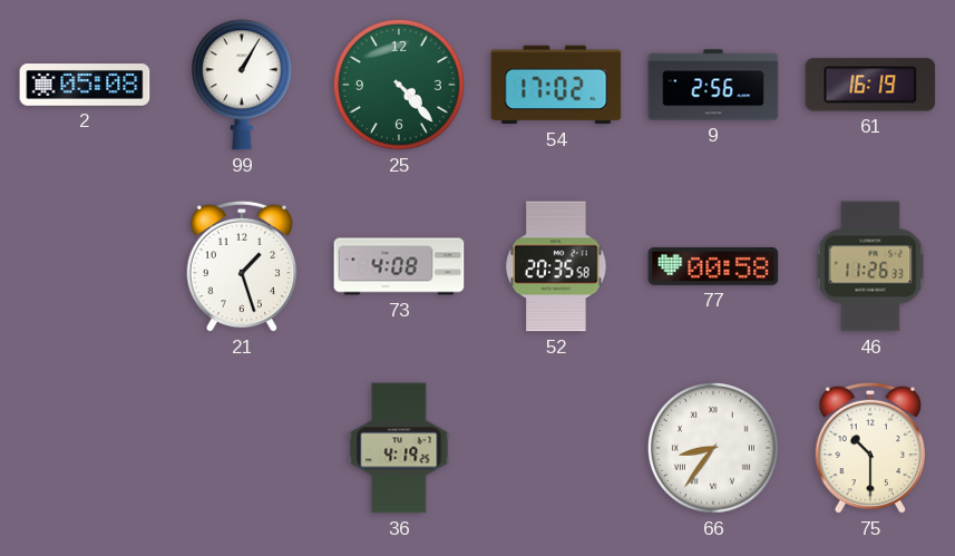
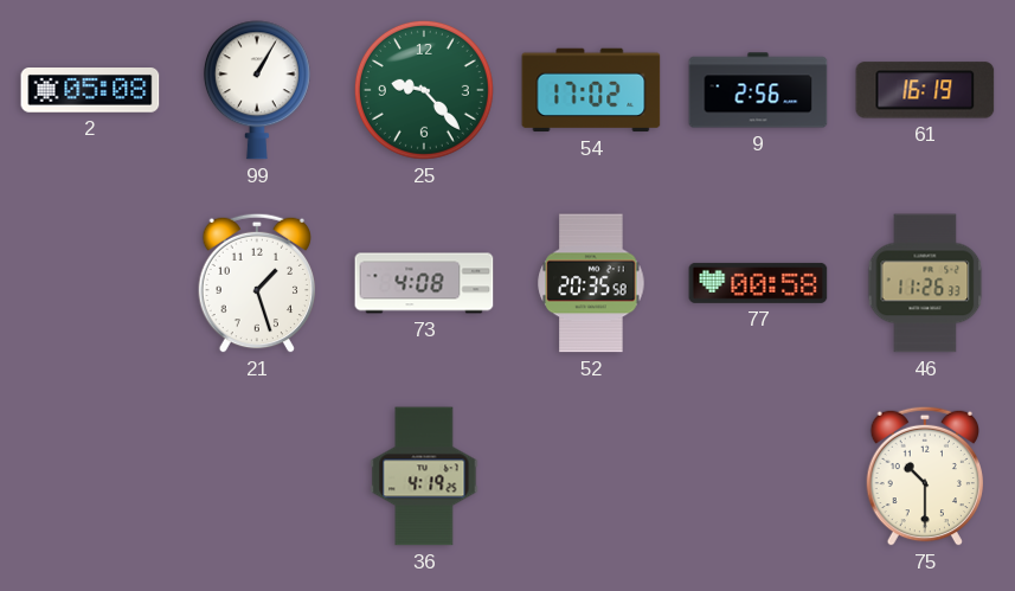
25: 4:23 -> 9:23 (424, 90)
66: 8:36 -> none (713, 448)
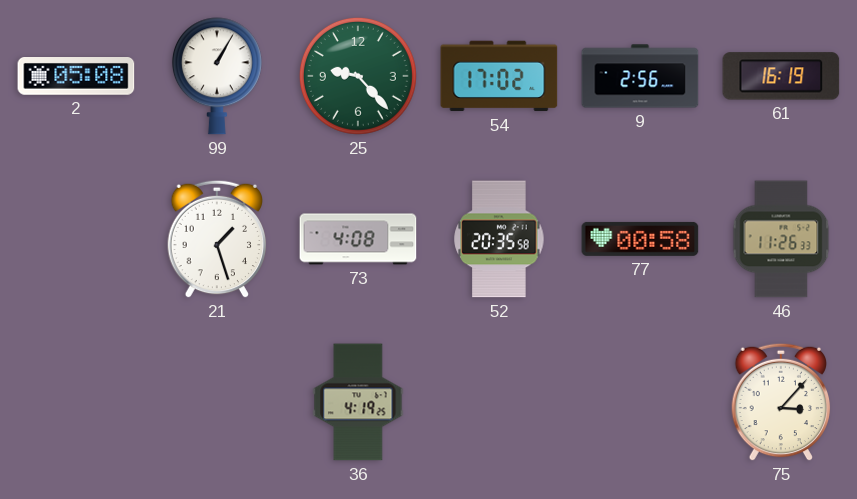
75: 10:30 -> 3:07 (781, 402)
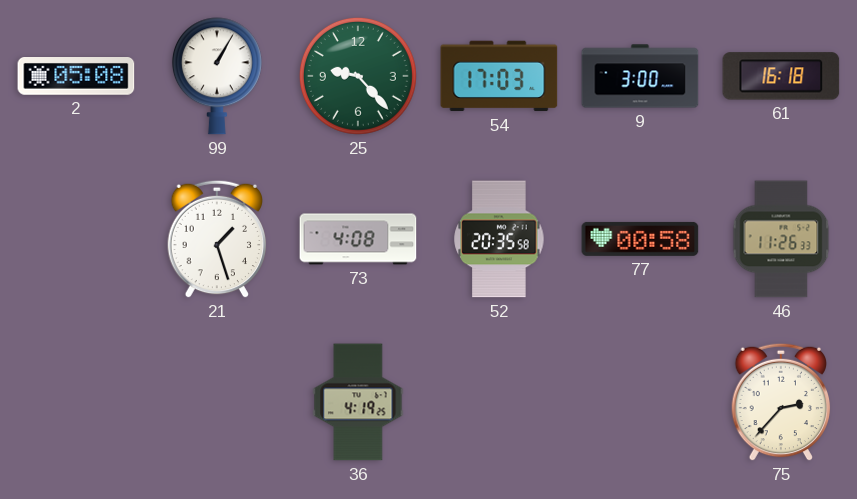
54: 17:02 -> 17:03 (499, 76)
9: 2:56 -> 3:00 (640, 76)
61: 16:19 -> 16:18 (781, 76)
75: 3:07 -> 2:37 (781, 402)
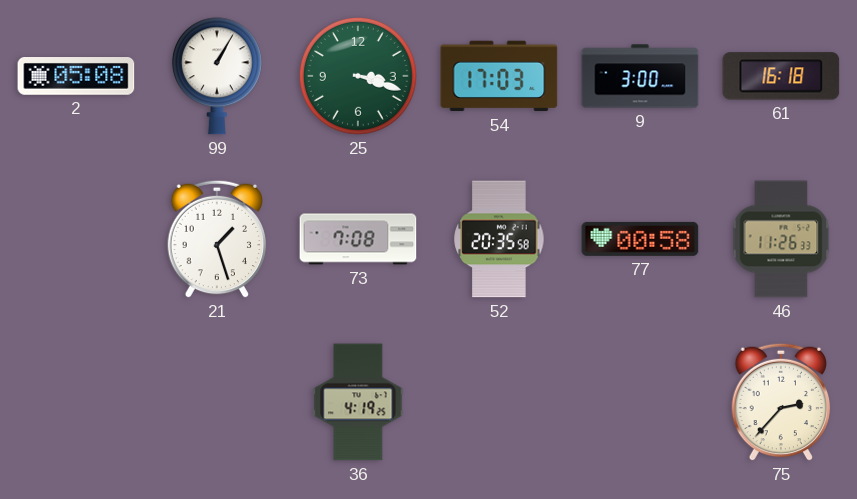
25: 9:23 -> 3:18 (358, 76)
73: 4:08 -> 7:08 (358, 239)
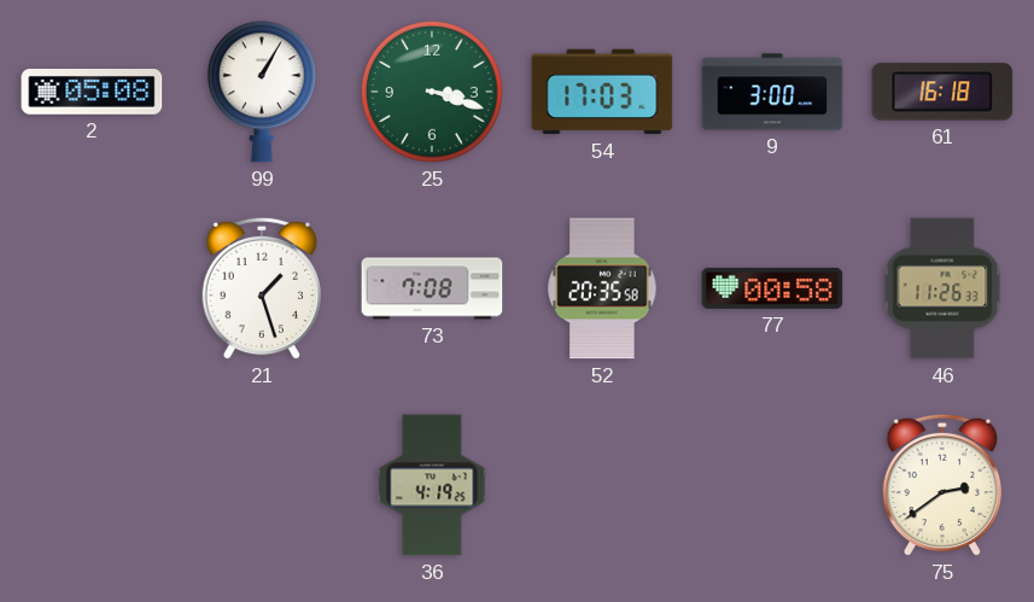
75: 2:37 -> 2:39 (942, 485)
